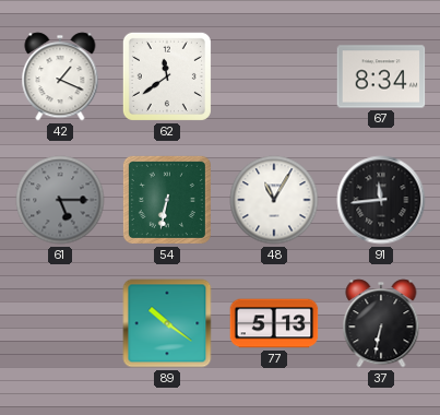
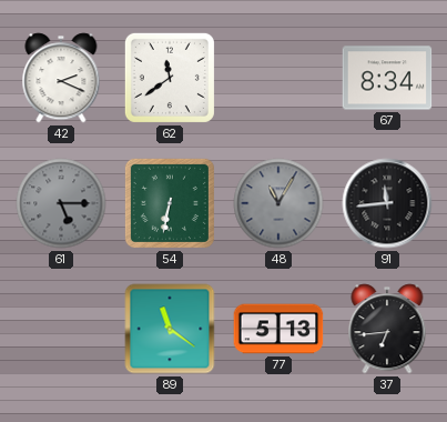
42: 1:19 -> 2:19 (61, 78)
48 dial: white -> grey (278, 203)
89: 10:21 -> 11:21 (170, 329)
37: 6:32 -> 6:44 (387, 329)
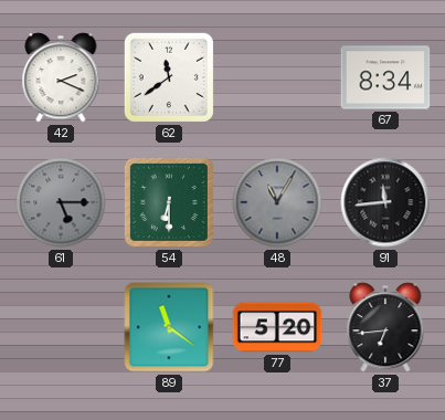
54: 6:32 -> 6:30 (169, 202)
77: 5:13 -> 5:20 (277, 327)
